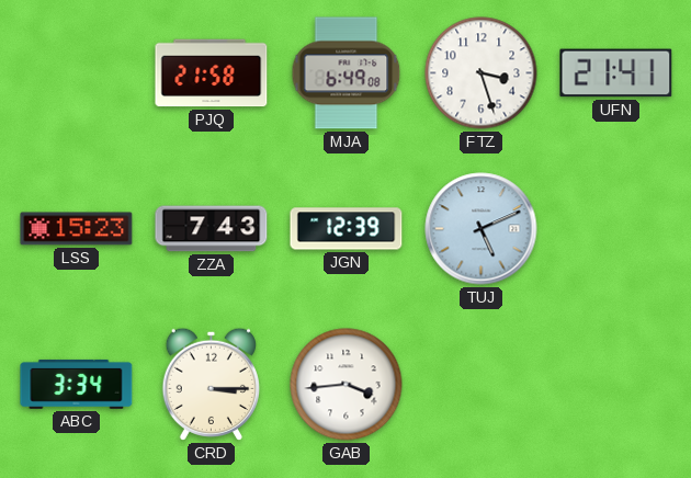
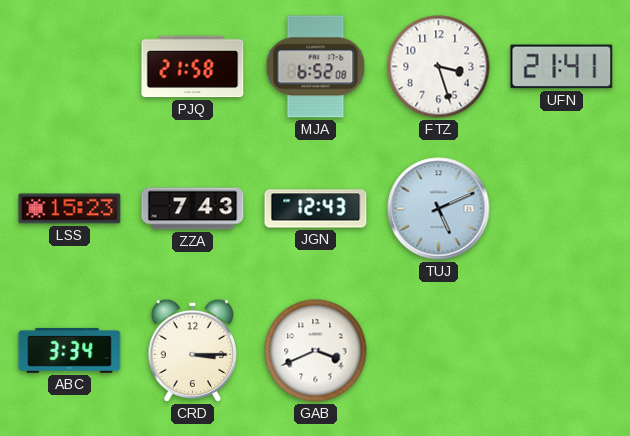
MJA: 6:49 -> 6:52 (316, 67)
JGN: 12:39 -> 12:43 (316, 209)
GAB: 3:44 -> 3:41 (316, 351)
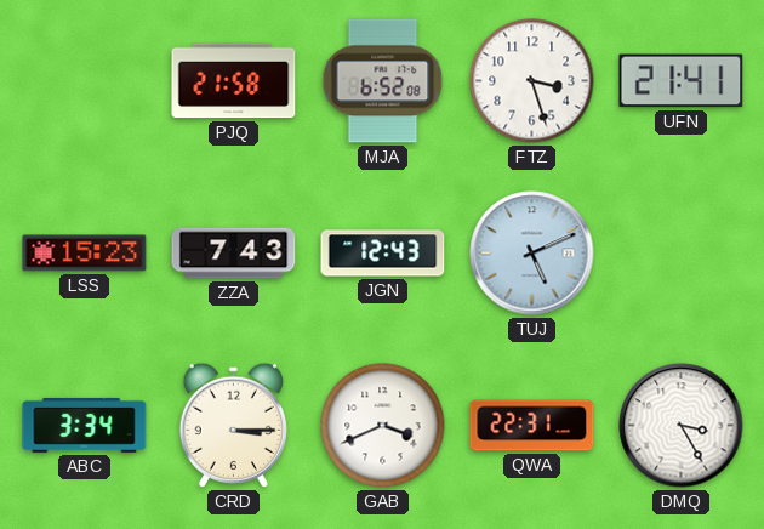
QWA: none -> 22:31 (532, 426)
DMQ: none -> 3:25 (682, 426)
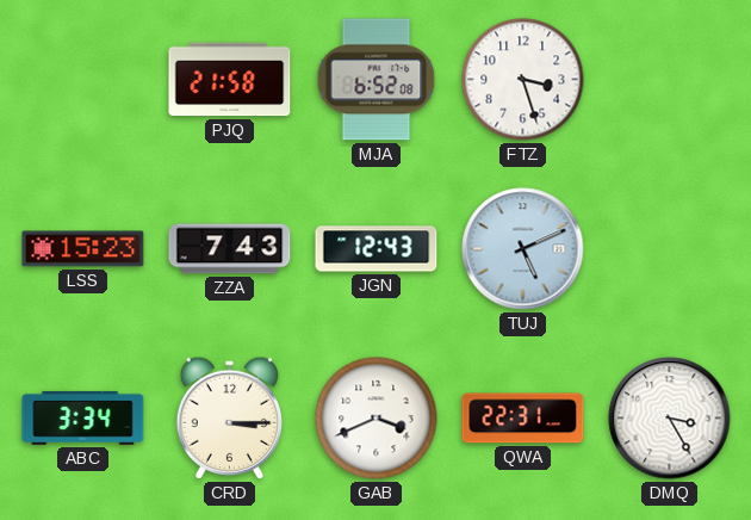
UFN: 21:41 -> none (682, 81)
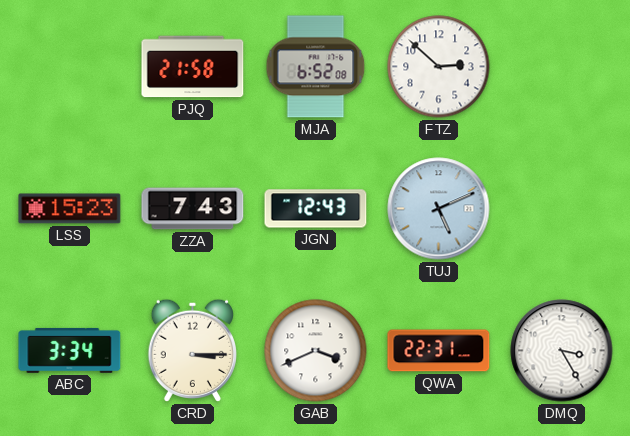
FTZ: 3:27 -> 2:52 (439, 67)
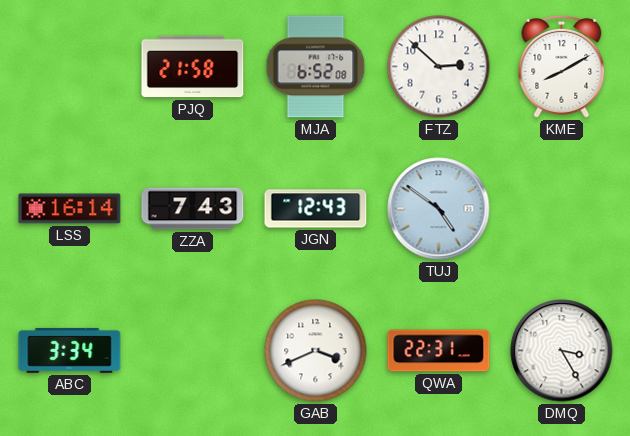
KME: none -> 8:10 (562, 66)
LSS: 15:23 -> 16:14 (70, 209)
TUJ: 5:11 -> 4:51 (439, 209)
CRD: 3:15 -> none (192, 350)
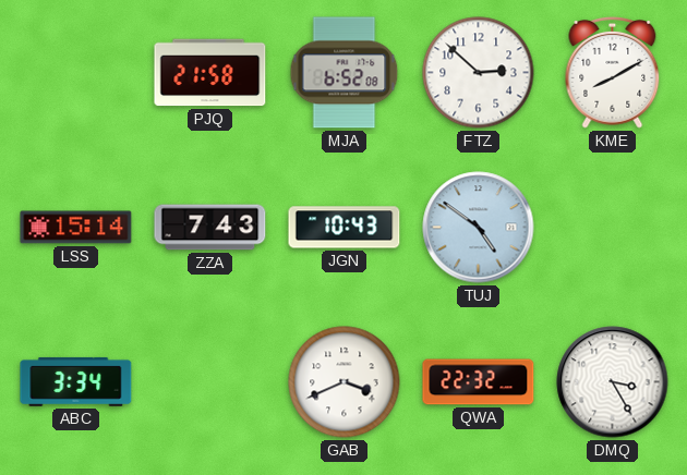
LSS: 16:14 -> 15:14 (76, 228)
JGN: 12:43 -> 10:43 (345, 228)
QWA: 22:31 -> 22:32 (479, 382)
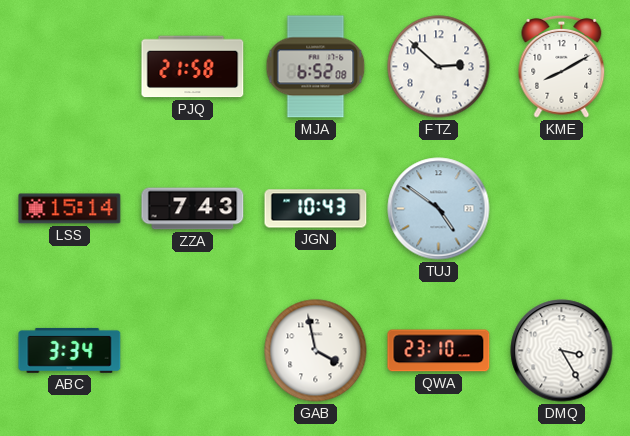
GAB: 3:41 -> 3:58 (316, 351)
QWA: 22:32 -> 23:10 (439, 351)
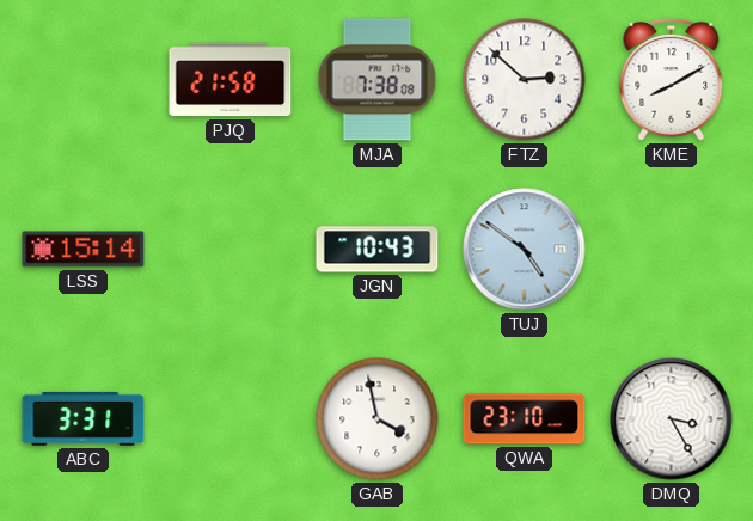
MJA: 6:52 -> 7:38 (378, 80)
ZZA: 7:43 -> none (193, 209)
ABC: 3:34 -> 3:31 (84, 418)
